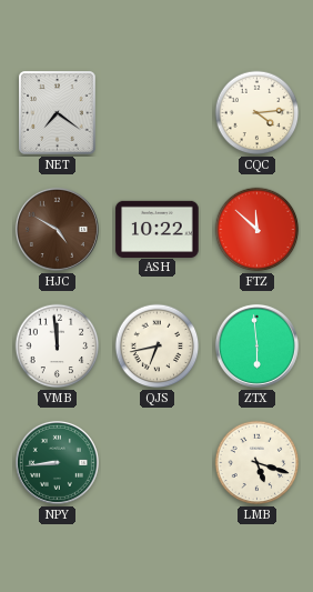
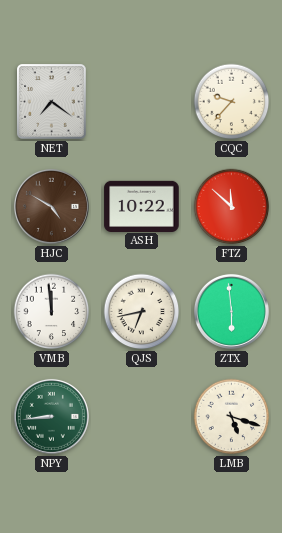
CQC: 4:14 -> 9:37 (232, 102)
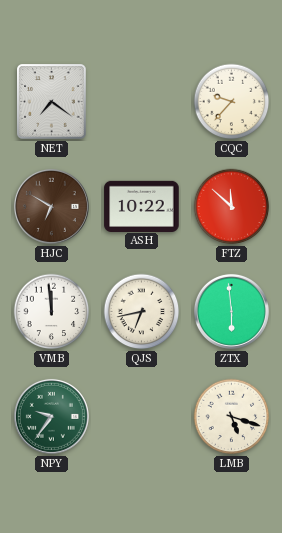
HJC: 4:50 -> 6:50 (51, 206)
NPY: 8:44 -> 9:36 (51, 416)
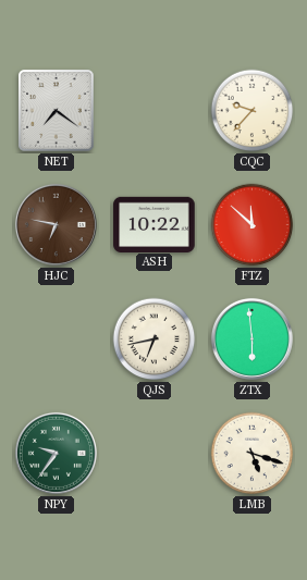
HJC: 6:50 -> 6:47 (56, 224)
VMB: 11:59 -> none (52, 312)
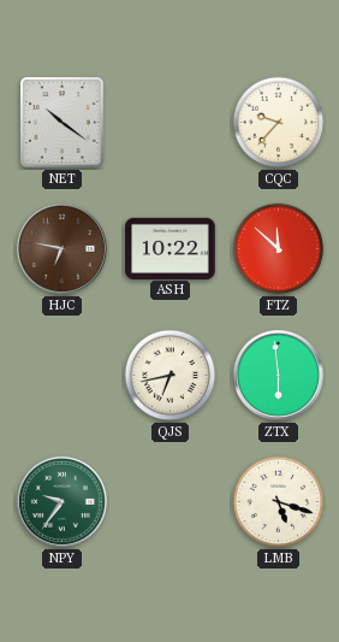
NET: 7:21 -> 10:21 (63, 123)
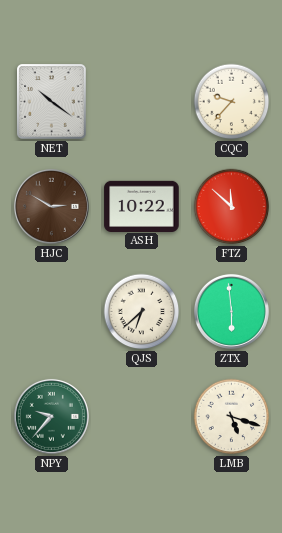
HJC: 6:47 -> 2:50 (51, 206)
QJS: 6:43 -> 6:38 (142, 312)
NPY: 9:36 -> 9:37 (51, 416)
